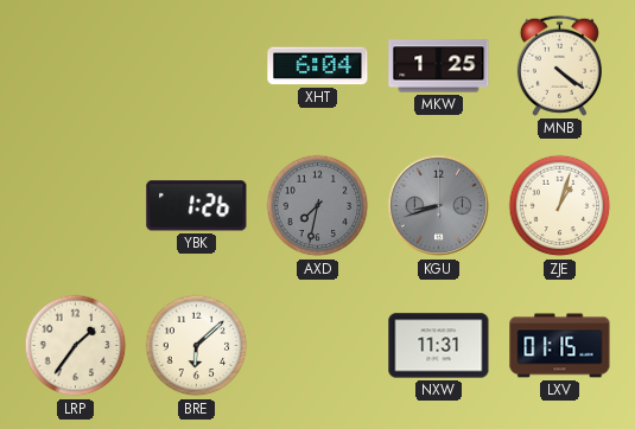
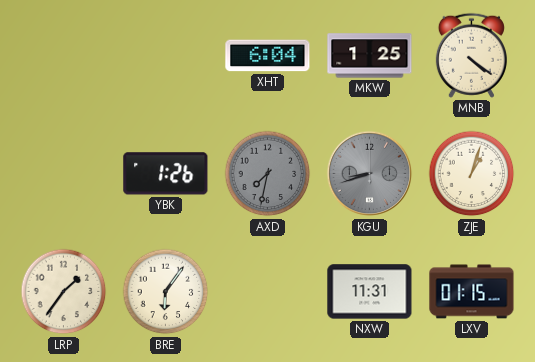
BRE: 6:08 -> 6:06 (166, 292)
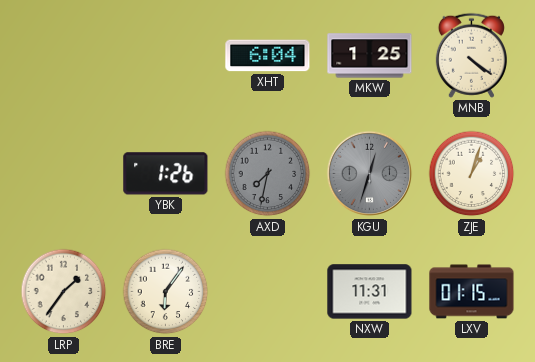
KGU: 8:42 -> 12:33 (370, 174)
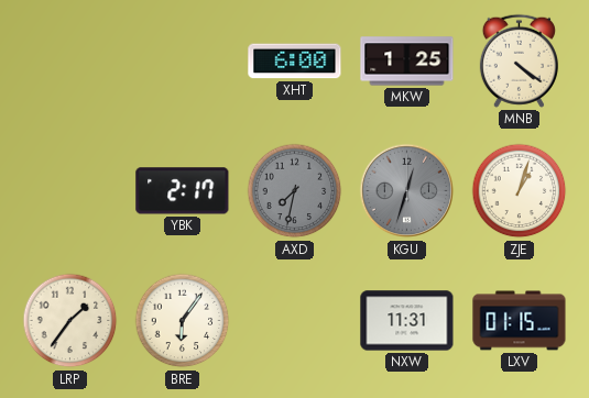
XHT: 6:04 -> 6:00 (295, 62)
YBK: 1:26 -> 2:17 (183, 191)
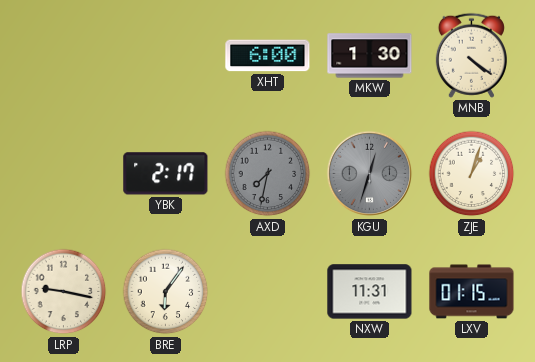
MKW: 1:25 -> 1:30 (370, 56)
LRP: 1:36 -> 9:17 (64, 292)
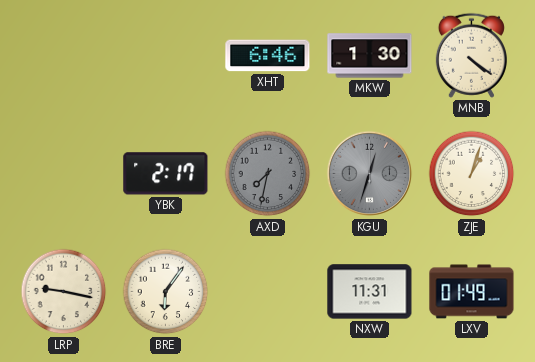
XHT: 6:00 -> 6:46 (268, 56)
LXV: 01:15 -> 01:49 (472, 292)
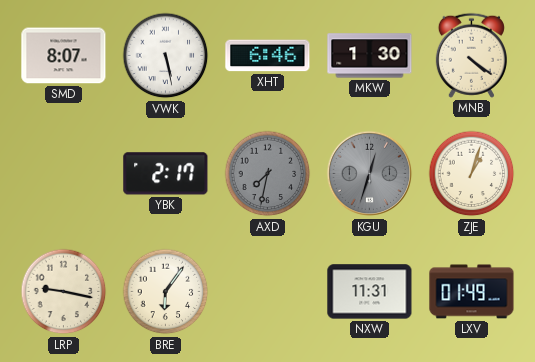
SMD: none -> 8:07 (64, 56)
VWK: none -> 5:28 (166, 56)
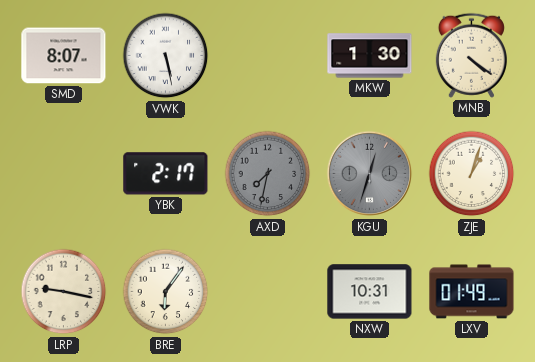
XHT: 6:46 -> none (268, 56)
NXW: 11:31 -> 10:31 (370, 292)
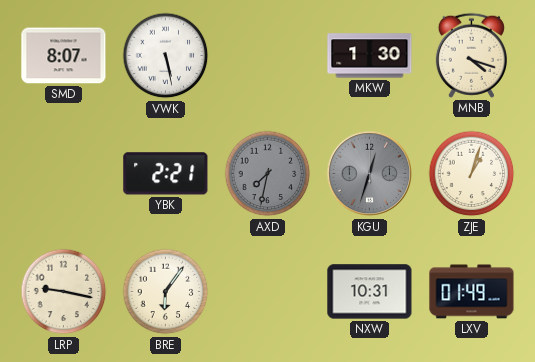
MNB: 4:21 -> 4:18 (471, 55)
YBK: 2:17 -> 2:21 (166, 174)
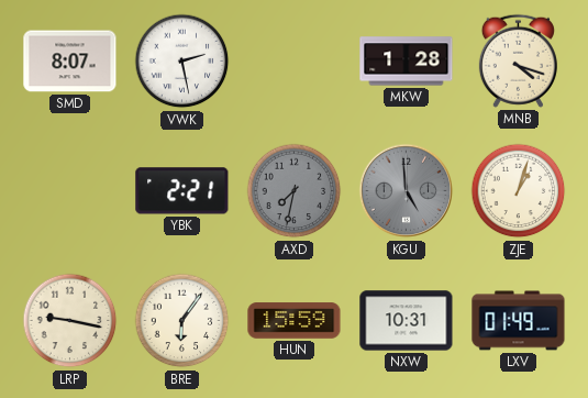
VWK: 5:28 -> 2:28 (182, 62)
MKW: 1:30 -> 1:28 (407, 62)
KGU: 12:33 -> 4:59 (407, 191)
HUN: none -> 15:59 (295, 321)
